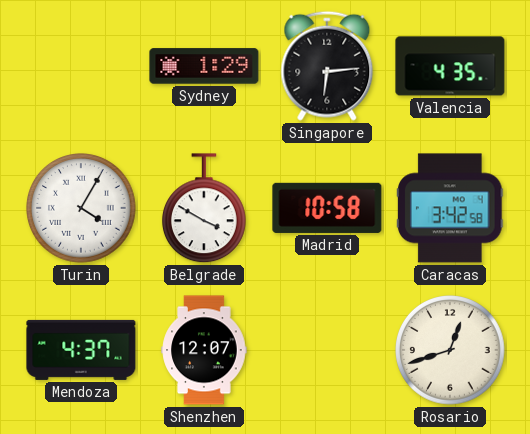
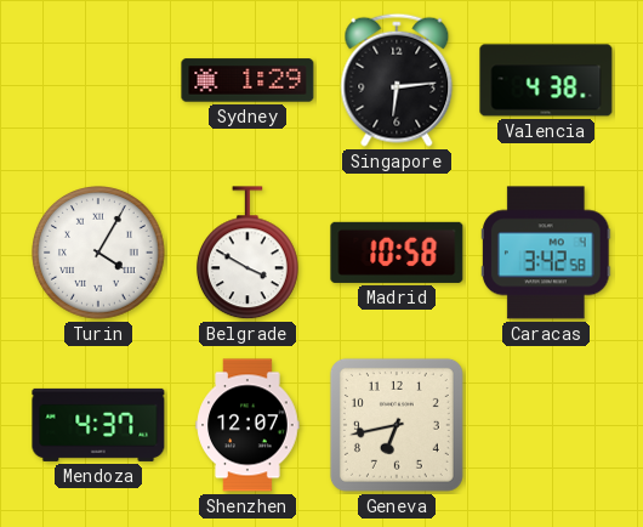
Valencia: 4:35 -> 4:38 (546, 80)
Geneva: none -> 6:43 (397, 425)
Rosario: 12:42 -> none (451, 351)
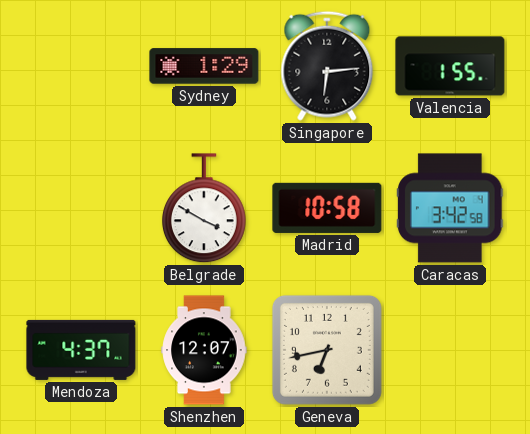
Valencia: 4:38 -> 1:55 (450, 66)
Turin: 4:05 -> none (99, 254)
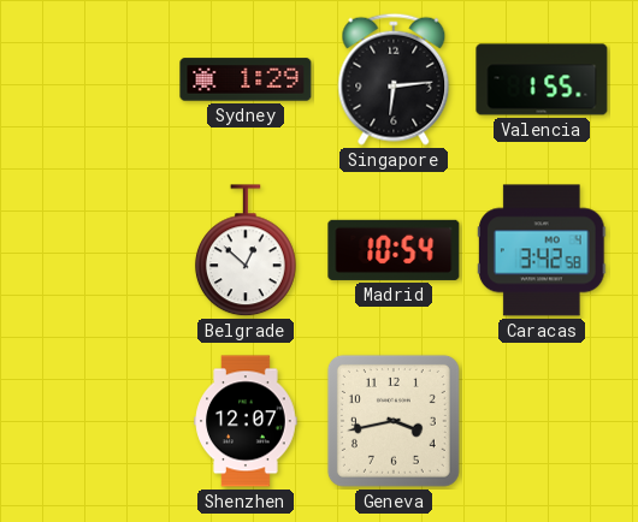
Belgrade: 3:50 -> 12:52 (246, 251)
Madrid: 10:58 -> 10:54 (394, 250)
Mendoza: 4:37 -> none (81, 350)
Geneva: 6:43 -> 3:43 (394, 421)
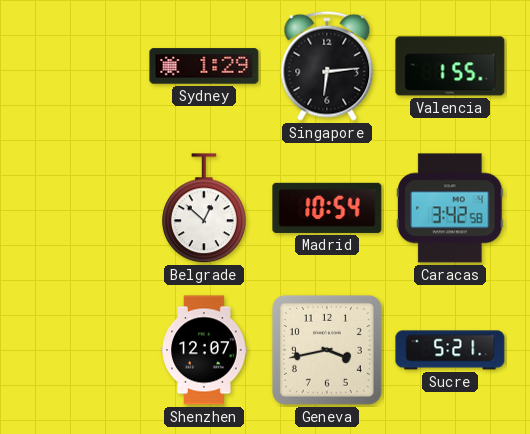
Sucre: none -> 5:21 (450, 350)
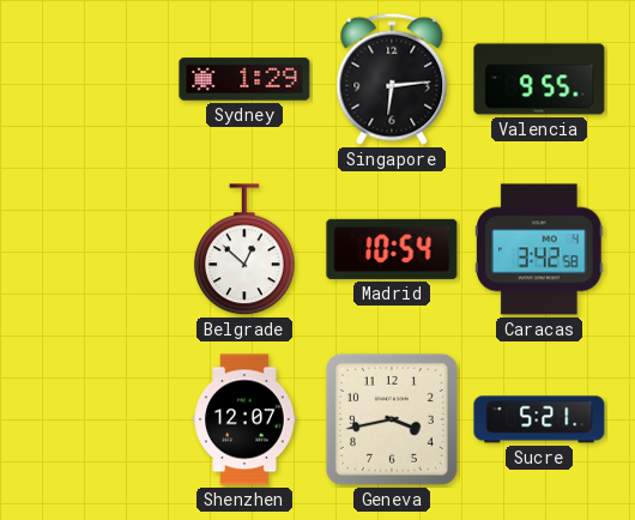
Valencia: 1:55 -> 9:55 (539, 79)
